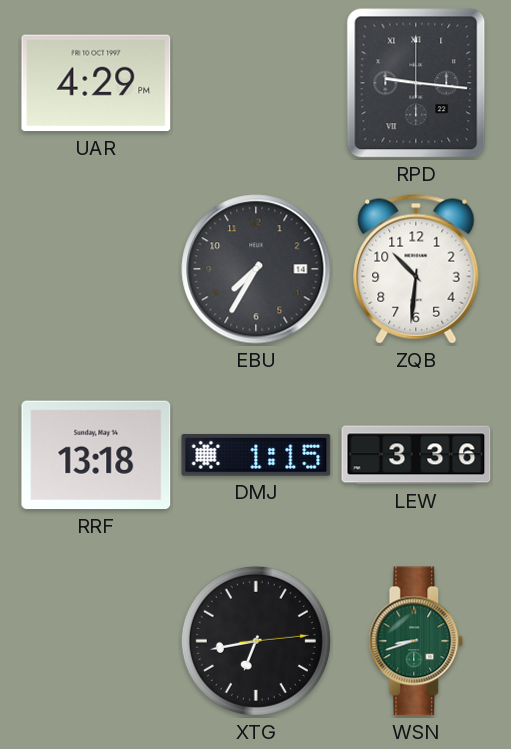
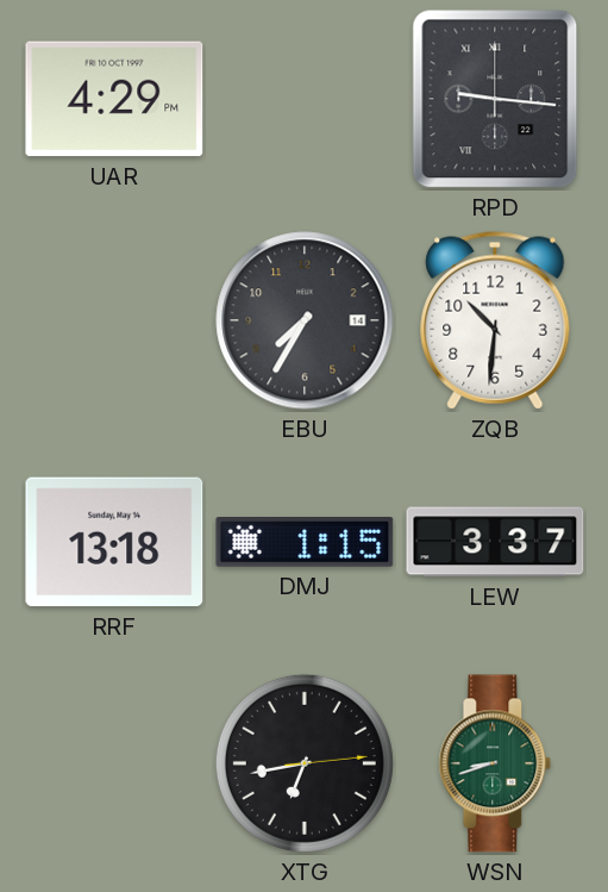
LEW: 3:36 -> 3:37 (495, 542)
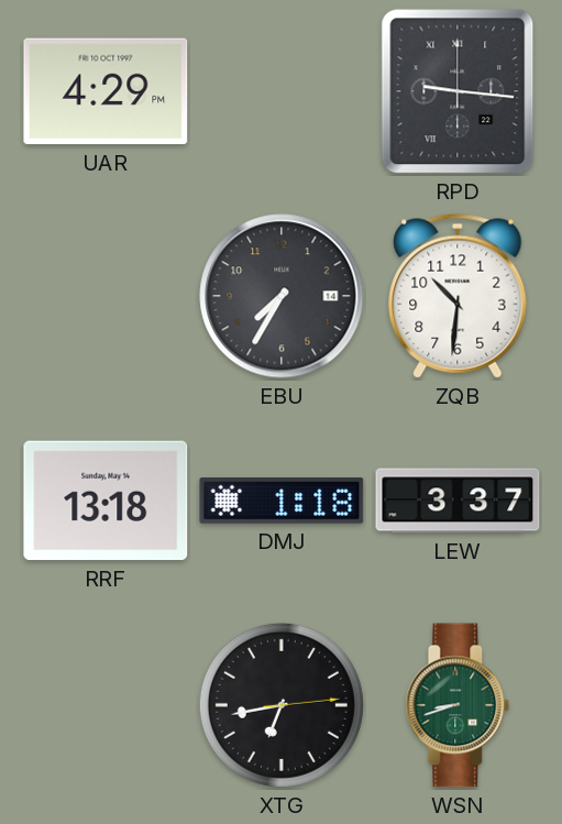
DMJ: 1:15 -> 1:18 (282, 502)
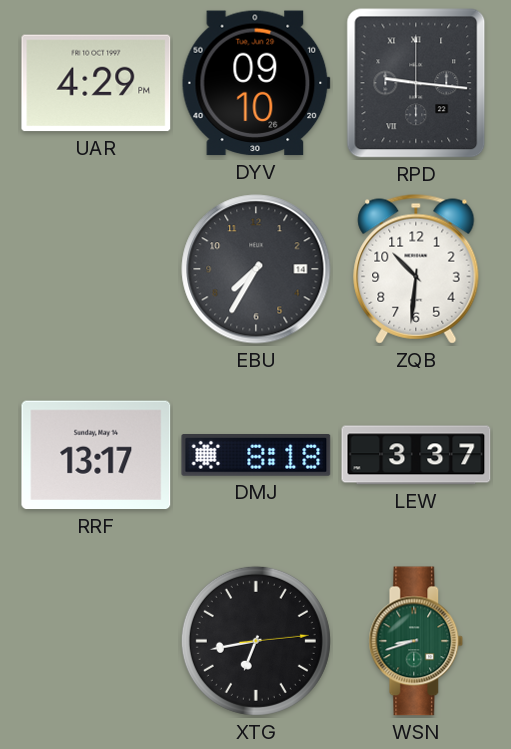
DYV: none -> 09:10 (256, 83)
RRF: 13:18 -> 13:17 (96, 455)
DMJ: 1:18 -> 8:18 (256, 456)
